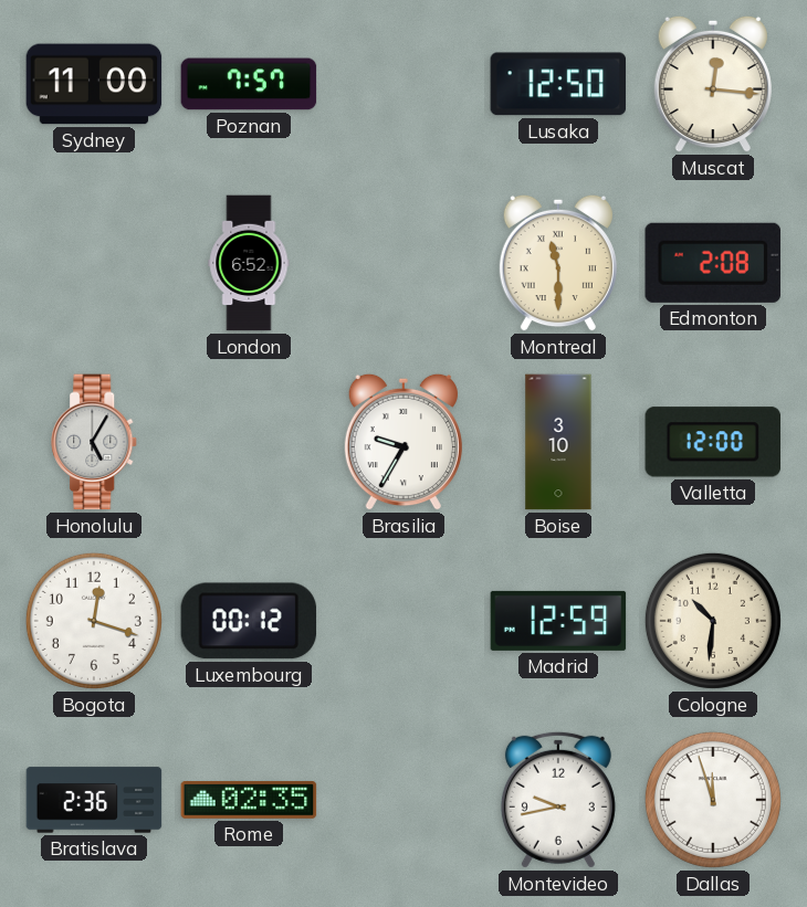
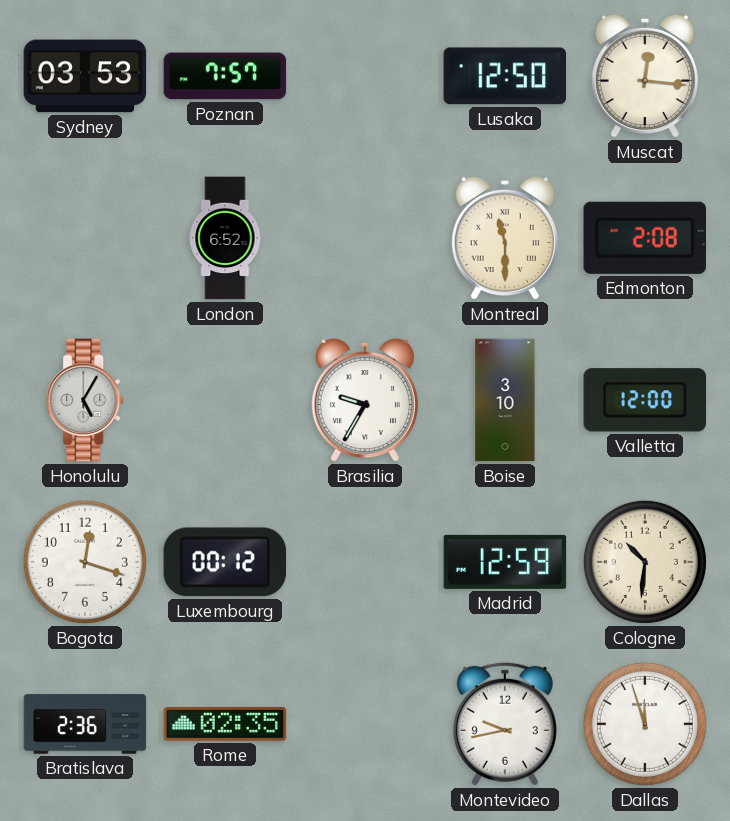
Sydney: 11:00 -> 03:53 (85, 76)
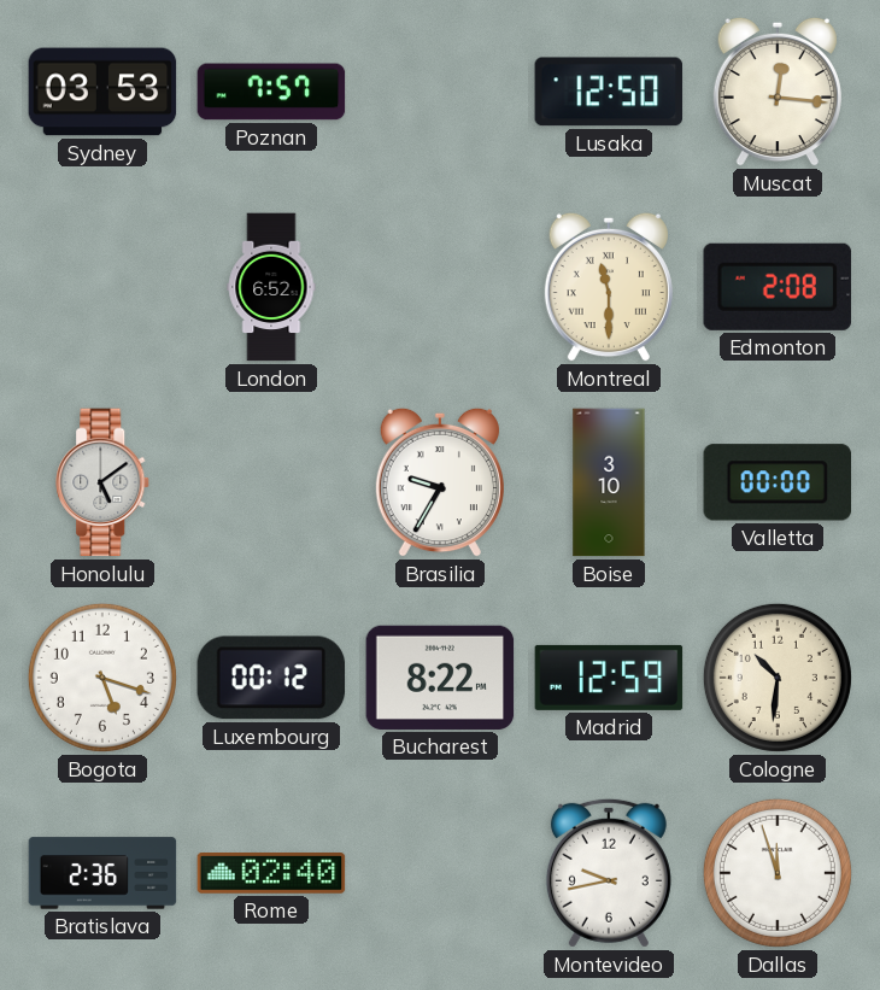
Honolulu: 5:05 -> 5:09 (104, 482)
Valletta: 12:00 -> 00:00 (776, 482)
Bogota: 12:18 -> 5:18 (102, 678)
Bucharest: none -> 8:22 (440, 678)
Rome: 02:35 -> 02:40 (271, 874)
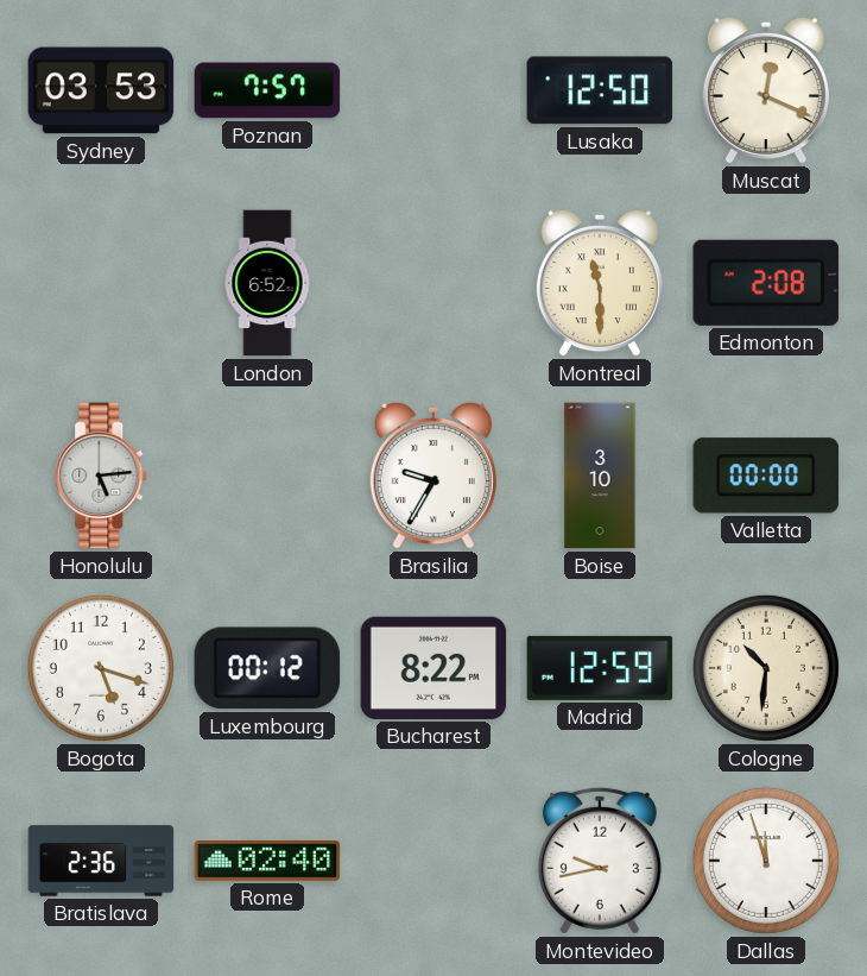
Muscat: 12:16 -> 12:19 (766, 90)
Honolulu: 5:09 -> 5:14 (102, 476)
